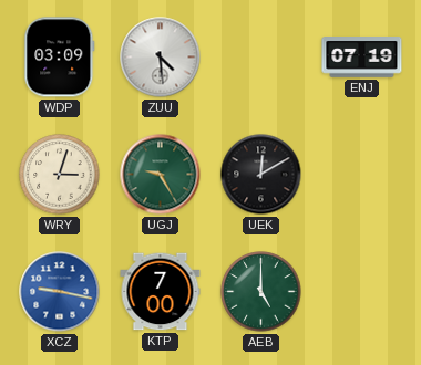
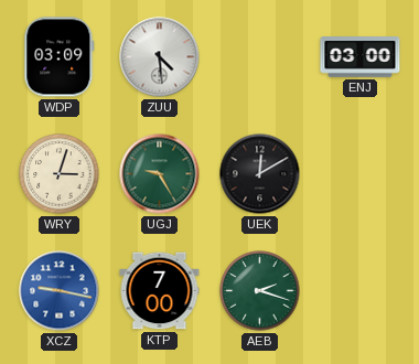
ENJ: 07:19 -> 03:00 (361, 57)
AEB: 5:00 -> 2:18 (260, 291)
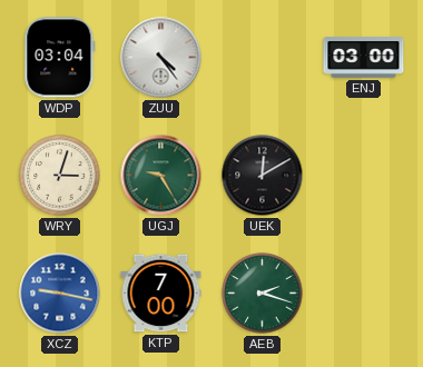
WDP: 03:09 -> 03:04 (60, 58)
ZUU: 4:29 -> 4:24 (161, 58)
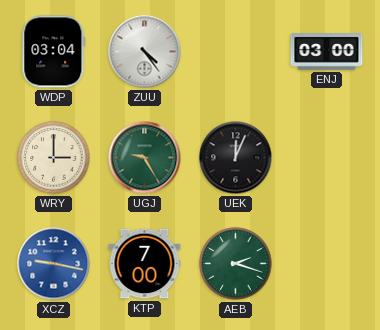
WRY: 3:03 -> 3:00 (54, 158)
UEK: 12:10 -> 12:04 (236, 158)
